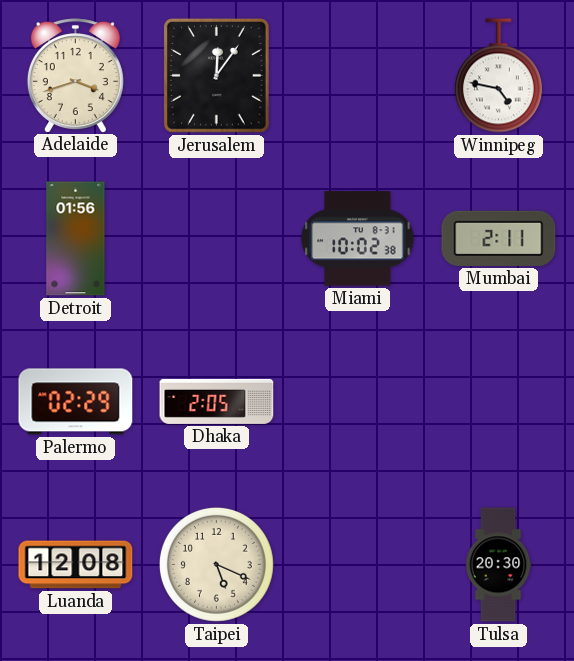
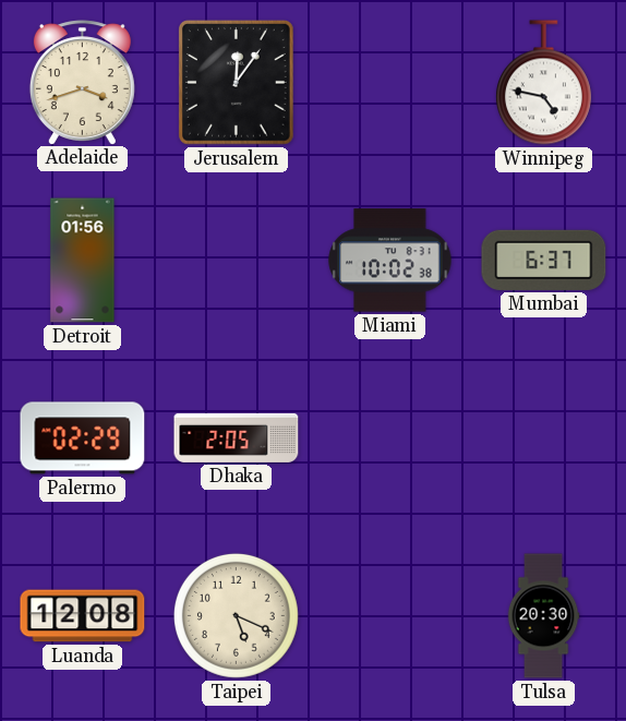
Mumbai: 2:11 -> 6:37 (544, 260)
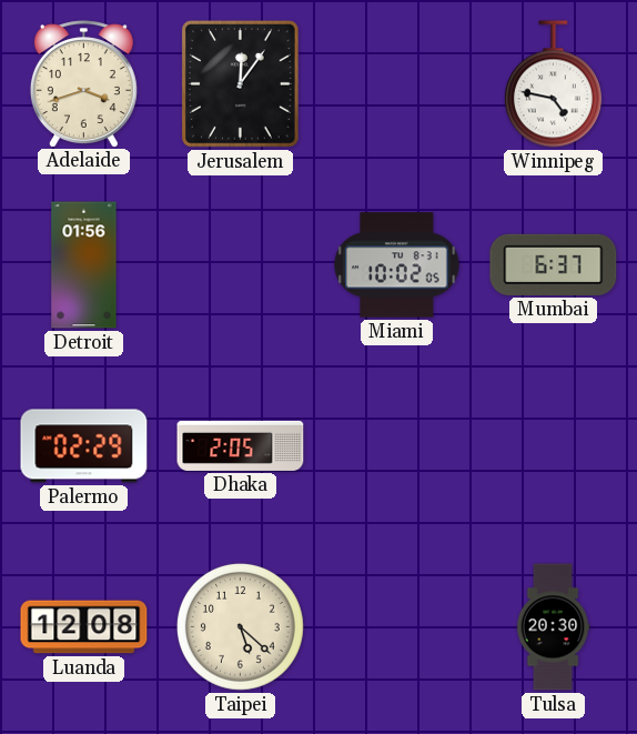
Miami: 10:02:38 -> 10:02:05 (397, 265)
Taipei: 5:19 -> 5:22 (240, 626)
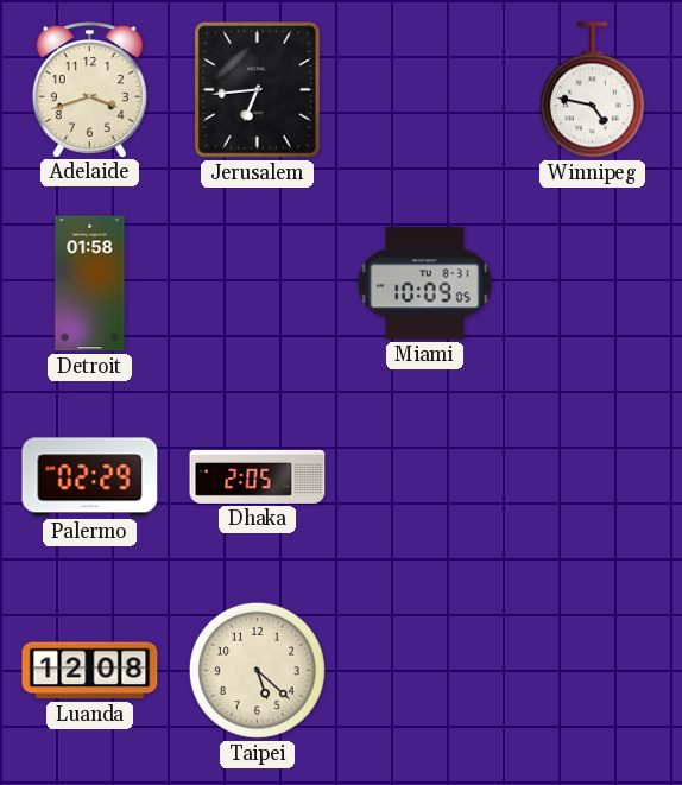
Jerusalem: 12:06 -> 6:44 (257, 90)
Detroit: 01:56 -> 01:58 (90, 284)
Miami: 10:02 -> 10:09 (425, 284)
Mumbai: 6:37 -> none (554, 264)
Tulsa: 20:30 -> none (553, 627)
